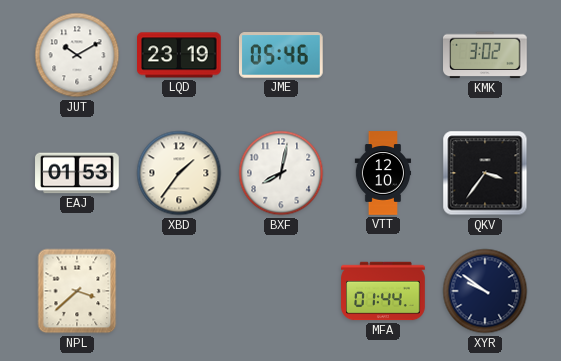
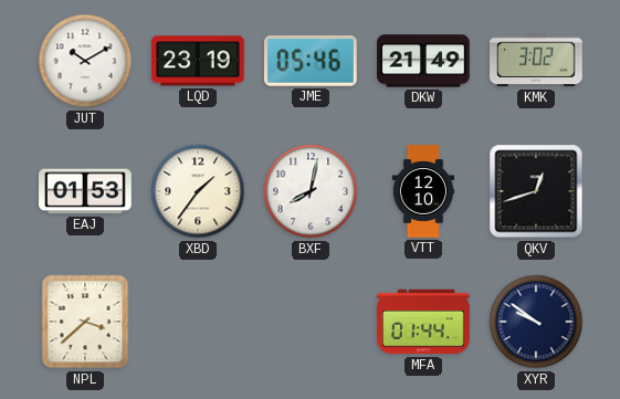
DKW: none -> 21:49 (423, 61)
QKV: 3:36 -> 12:42 (536, 191)
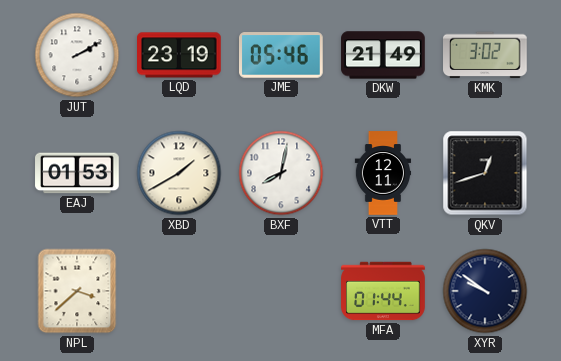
JUT: 10:10 -> 2:10 (77, 55)
XBD: 1:36 -> 1:40 (179, 173)
VTT: 12:10 -> 12:11 (383, 173)
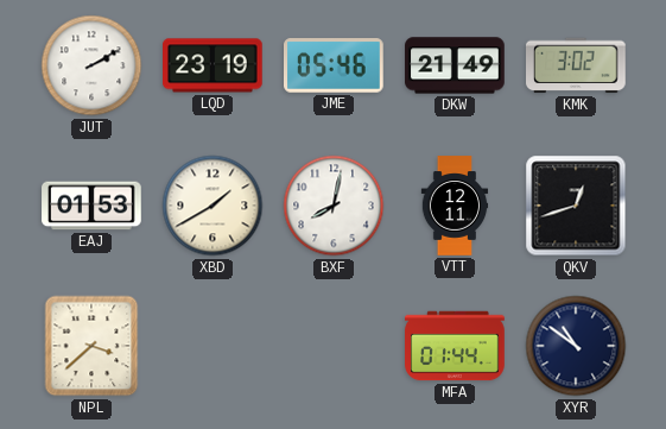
XYR: 9:51 -> 10:51 (576, 346)
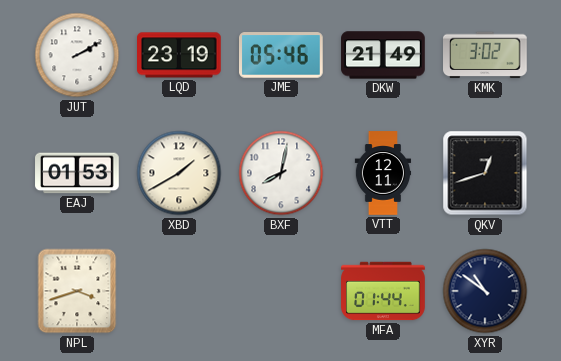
NPL: 3:38 -> 3:42 (77, 291)
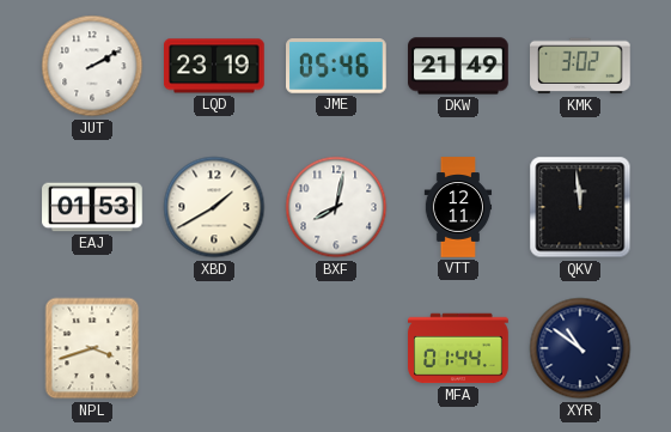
QKV: 12:42 -> 11:59 (580, 207)
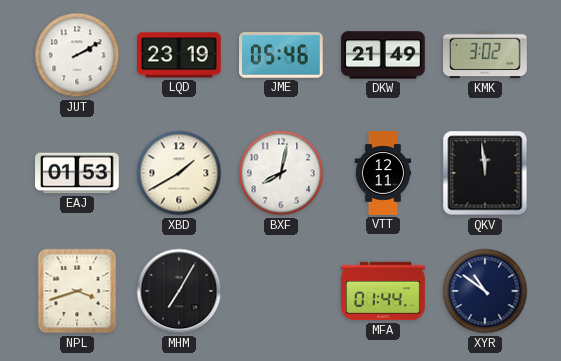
MHM: none -> 7:05 (179, 291)
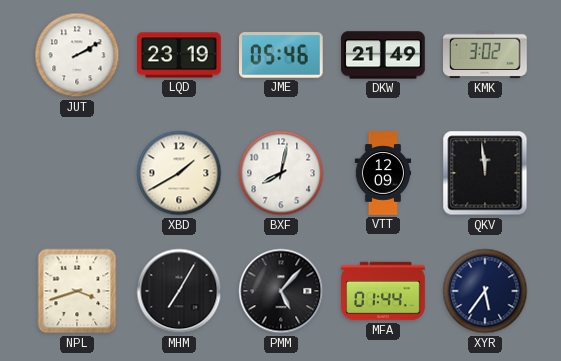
EAJ: 01:53 -> none (77, 173)
VTT: 12:11 -> 12:09 (383, 173)
PMM: none -> 5:07 (281, 291)
XYR: 10:51 -> 5:36 (485, 291)
